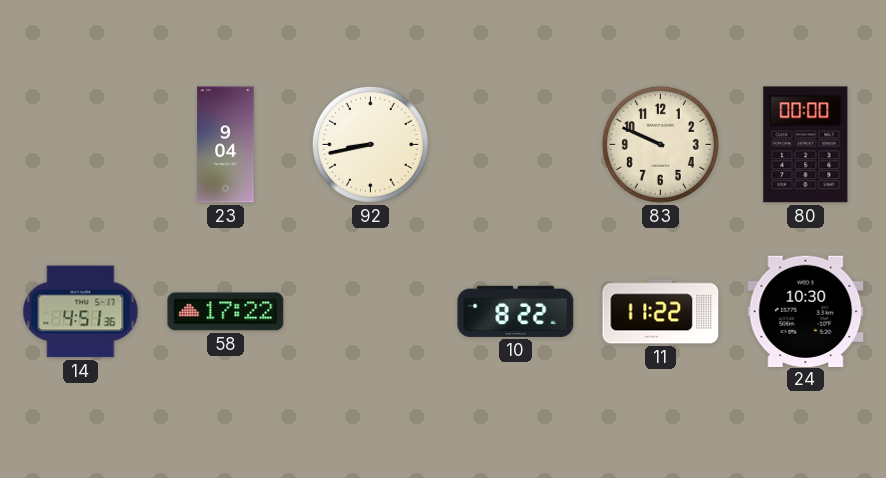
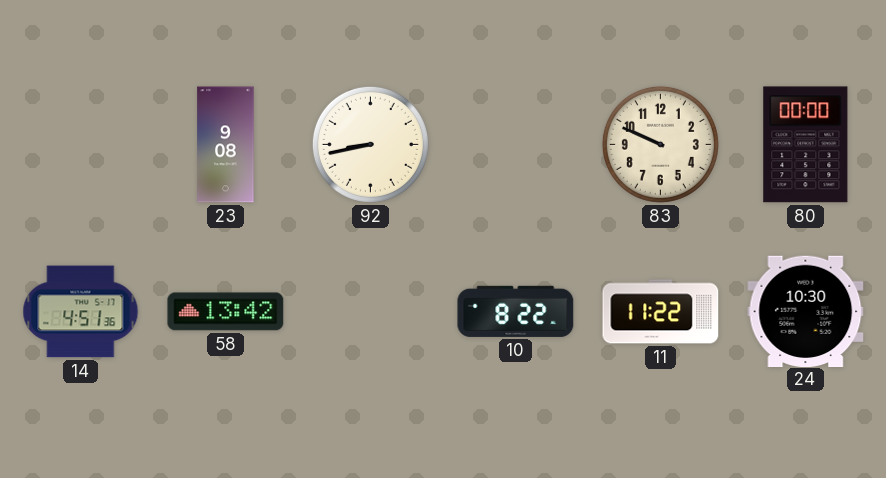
23: 9:04 -> 9:08 (226, 145)
58: 17:22 -> 13:42 (226, 312)
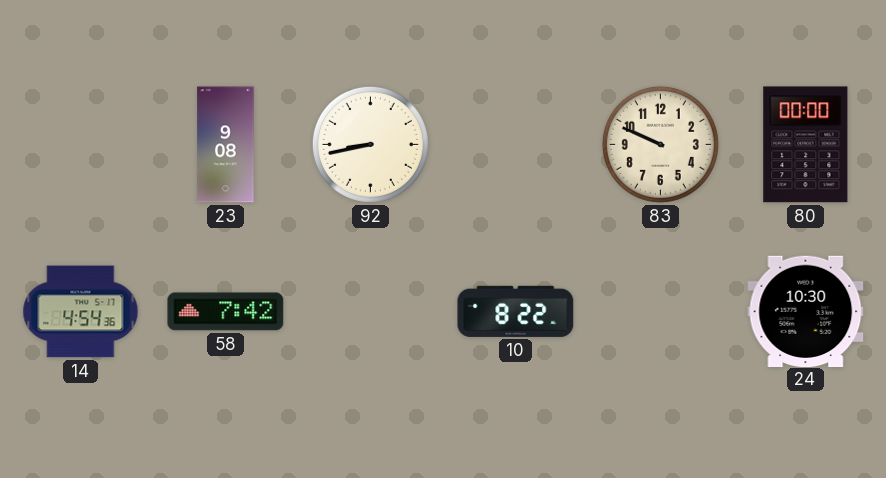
14: 4:51 -> 4:54 (81, 312)
58: 13:42 -> 7:42 (226, 312)
11: 11:22 -> none (661, 312)
